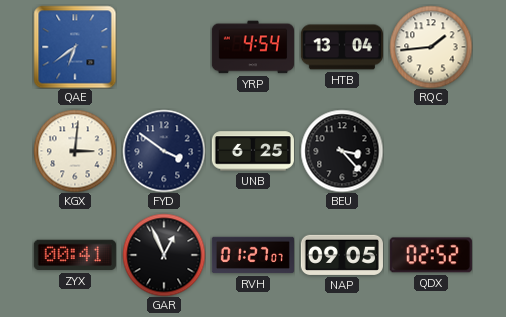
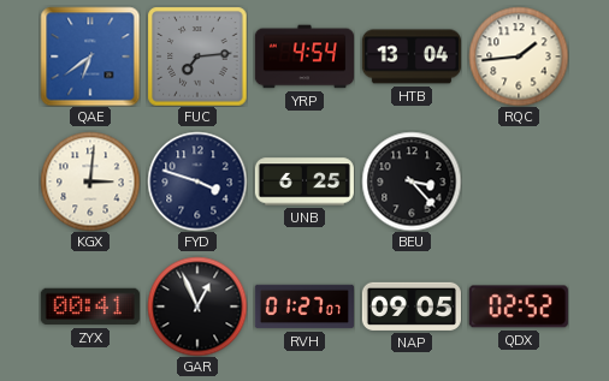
FUC: none -> 7:14 (197, 56)
FYD: 3:51 -> 3:48 (197, 181)
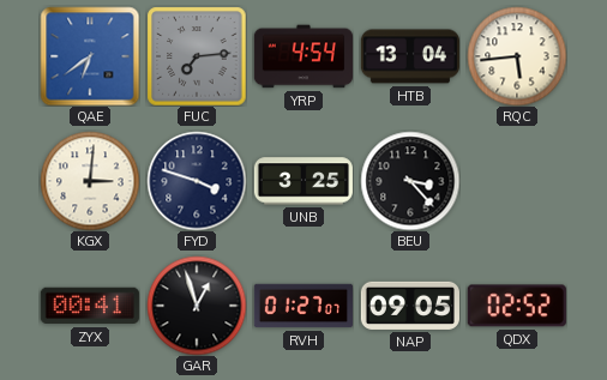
RQC: 1:44 -> 5:44 (517, 56)
UNB: 6:25 -> 3:25 (303, 181)
GAR: 12:56 -> 12:57 (197, 306)
